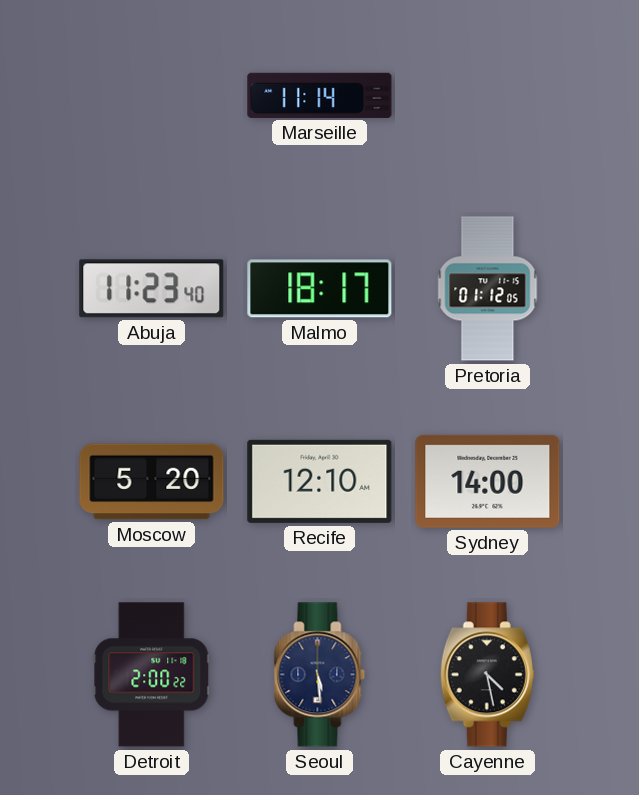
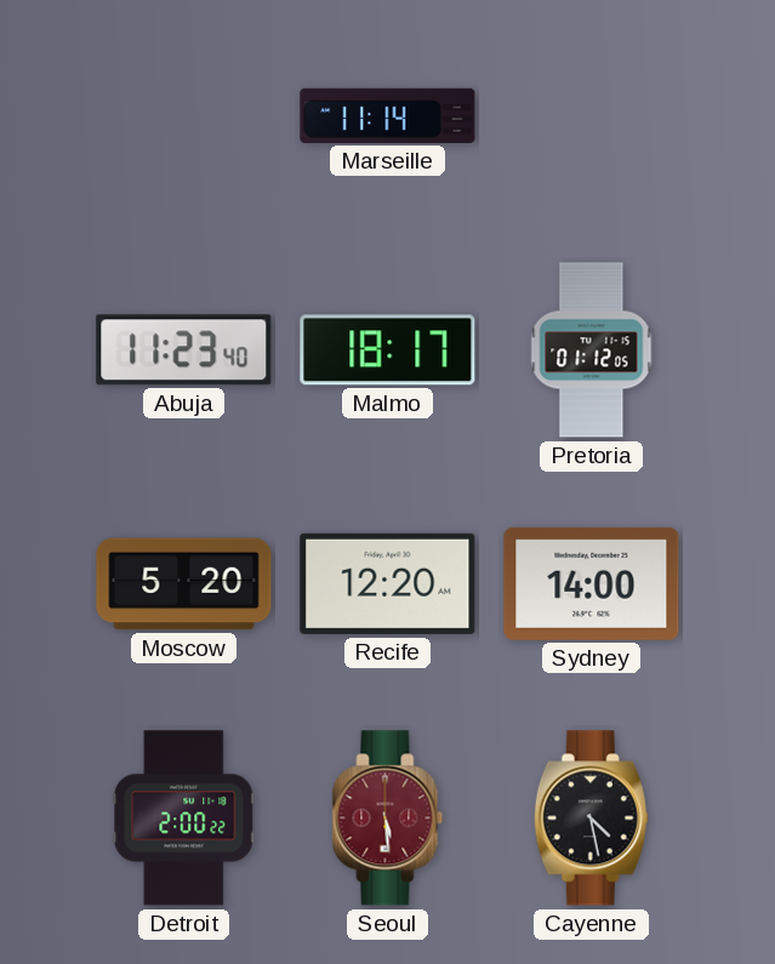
Recife: 12:10 -> 12:20 (388, 583)
Seoul dial: navy -> burgundy (388, 818)
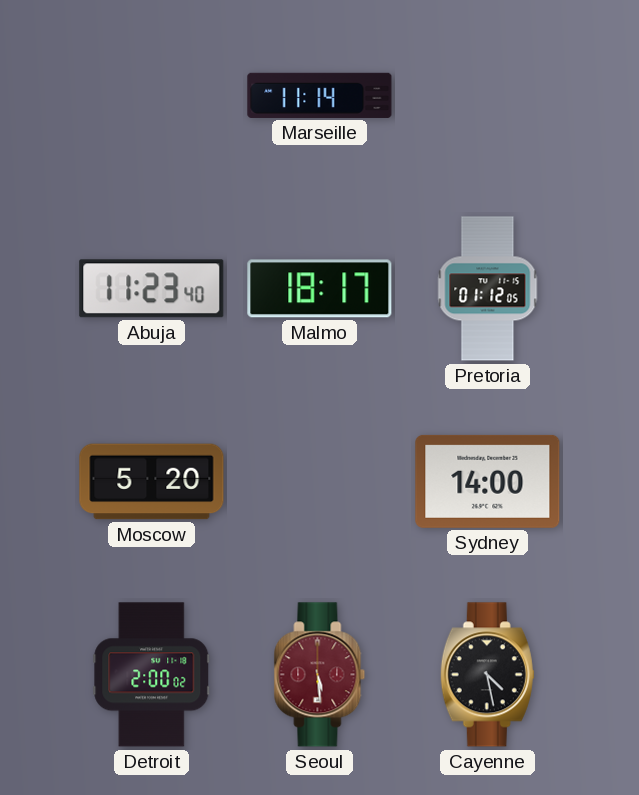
Recife: 12:20 -> none (388, 583)
Detroit: 2:00:22 -> 2:00:02 (152, 675)
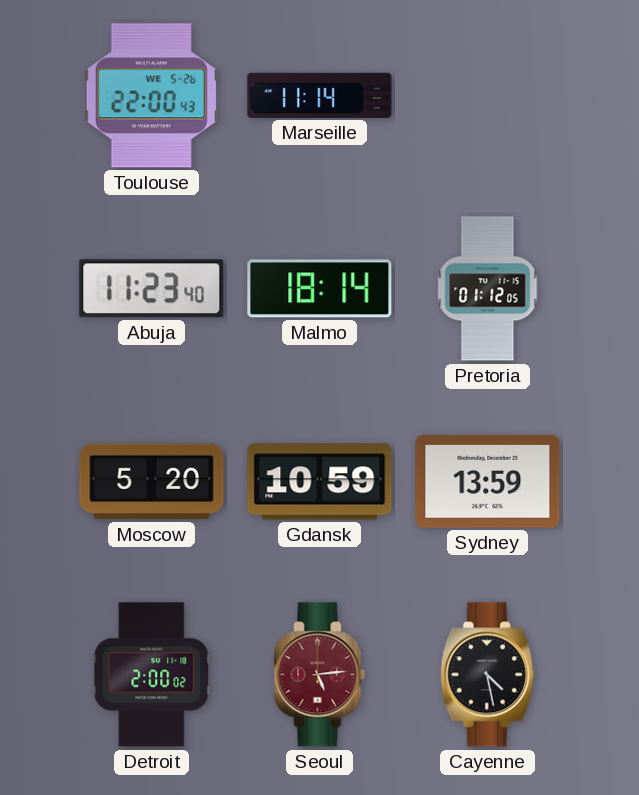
Toulouse: none -> 22:00 (151, 96)
Malmo: 18:17 -> 18:14 (320, 289)
Gdansk: none -> 10:59 (320, 482)
Sydney: 14:00 -> 13:59 (488, 481)
Seoul: 5:29 -> 5:14 (320, 675)
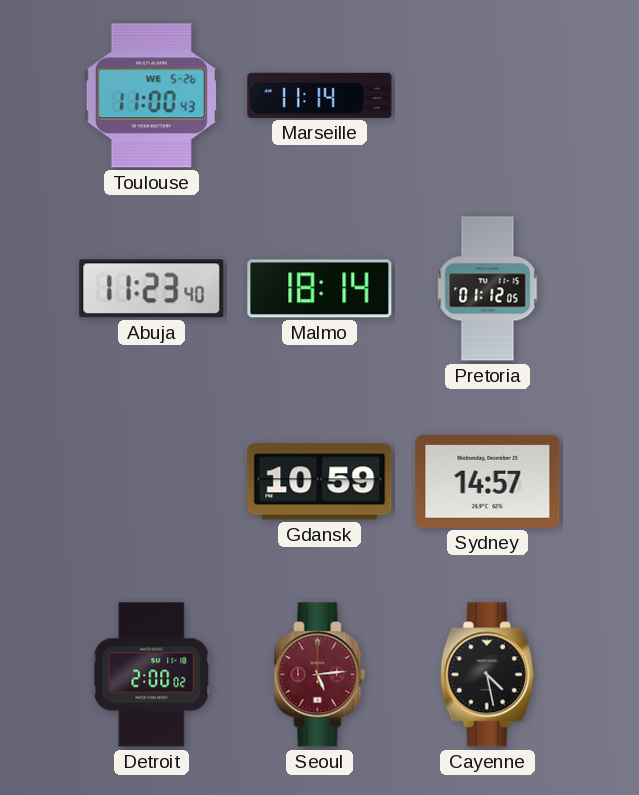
Toulouse: 22:00 -> 11:00 (151, 96)
Moscow: 5:20 -> none (152, 482)
Sydney: 13:59 -> 14:57 (488, 481)
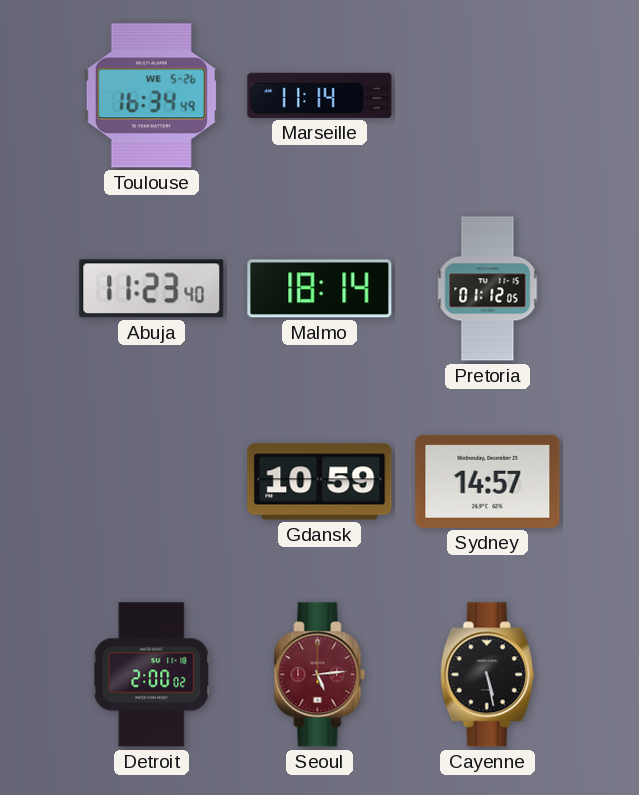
Toulouse: 11:00 -> 16:34 (151, 96)
Cayenne: 4:28 -> 5:28 (487, 675)
